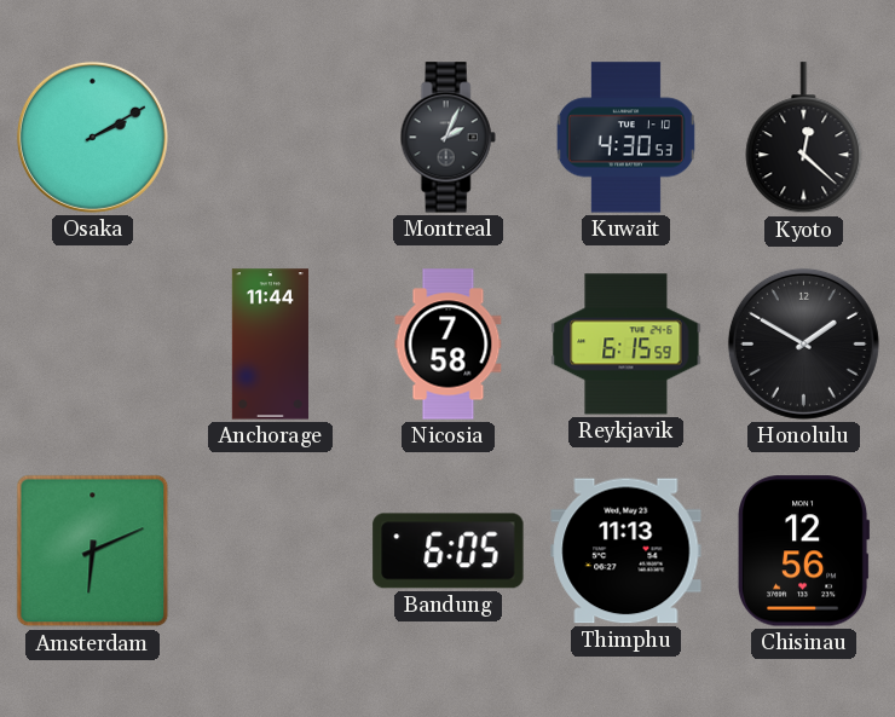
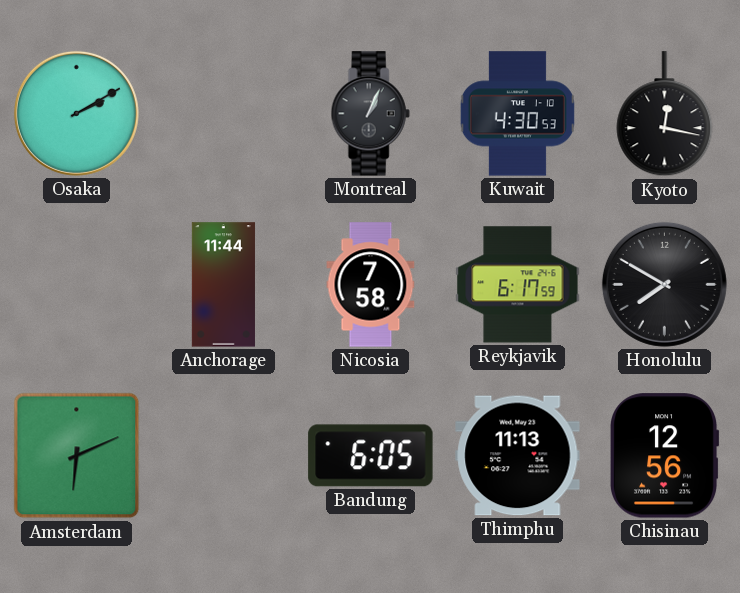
Montreal: 2:04 -> 1:04 (370, 114)
Kyoto: 12:22 -> 12:17 (665, 114)
Reykjavik: 6:15 -> 6:17 (518, 285)
Honolulu: 1:50 -> 7:50 (664, 284)
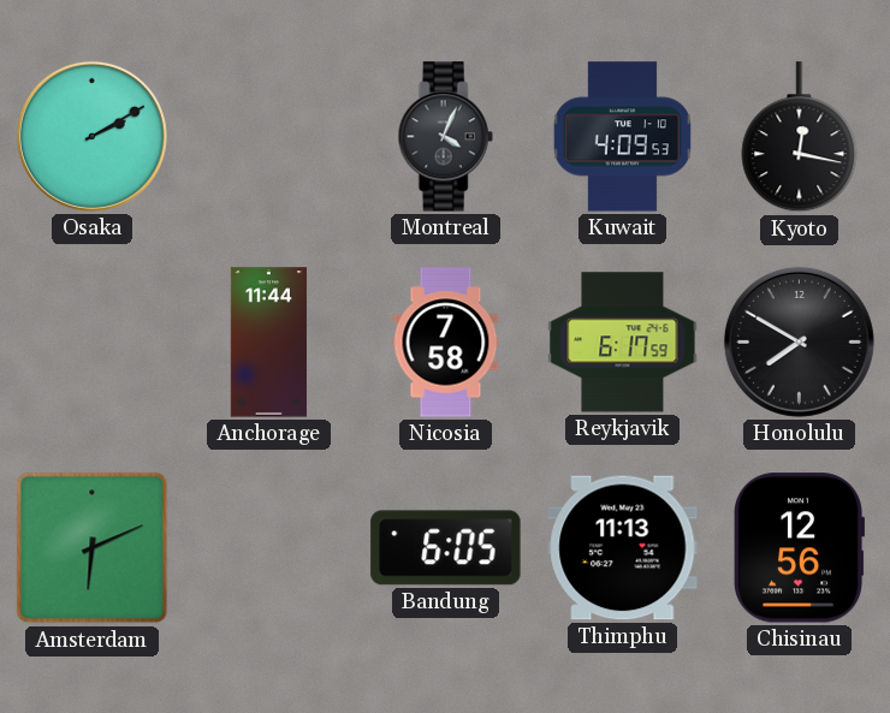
Montreal: 1:04 -> 4:04 (445, 137)
Kuwait: 4:30 -> 4:09 (622, 137)
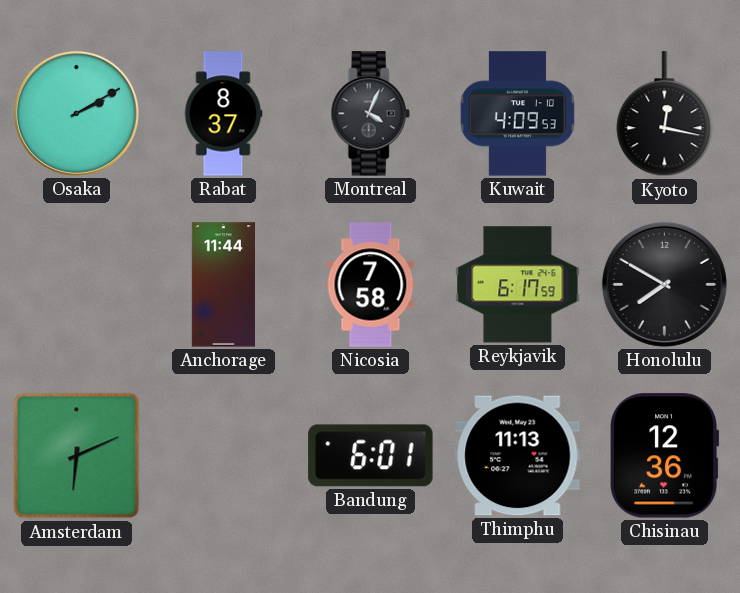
Rabat: none -> 8:37 (223, 114)
Bandung: 6:05 -> 6:01 (371, 456)
Chisinau: 12:56 -> 12:36 (665, 456)
